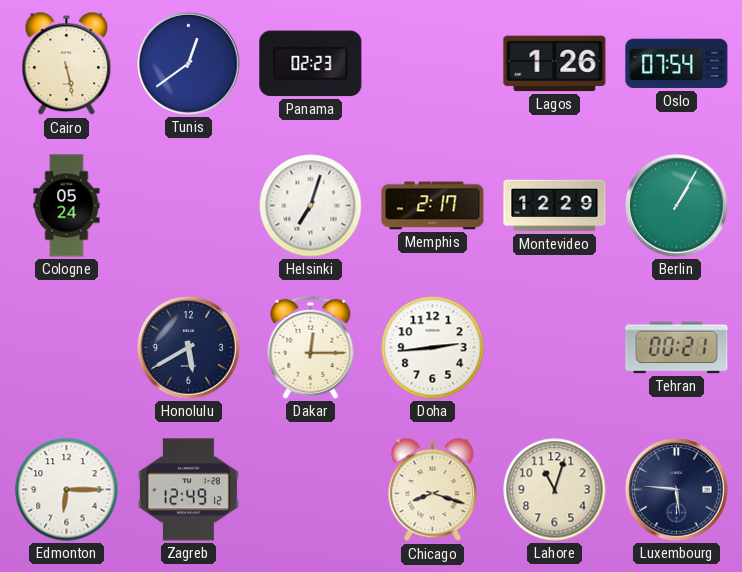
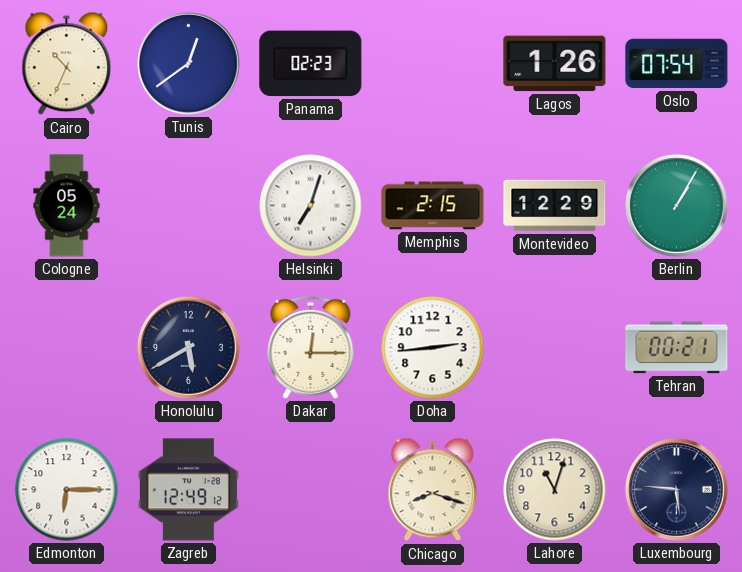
Cairo: 5:28 -> 10:34 (67, 64)
Memphis: 2:17 -> 2:15 (433, 206)
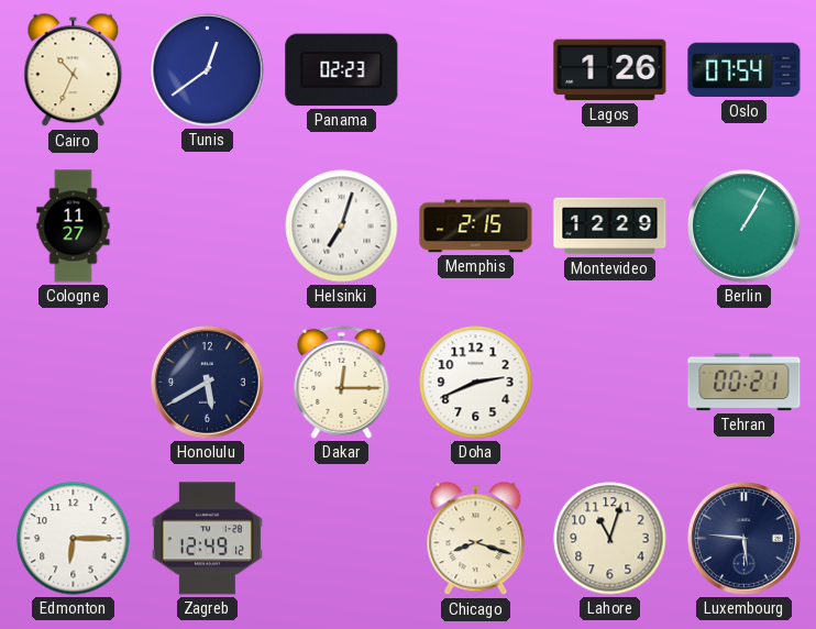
Cologne: 05:24 -> 11:27 (74, 227)
Doha: 2:44 -> 2:41 (476, 383)
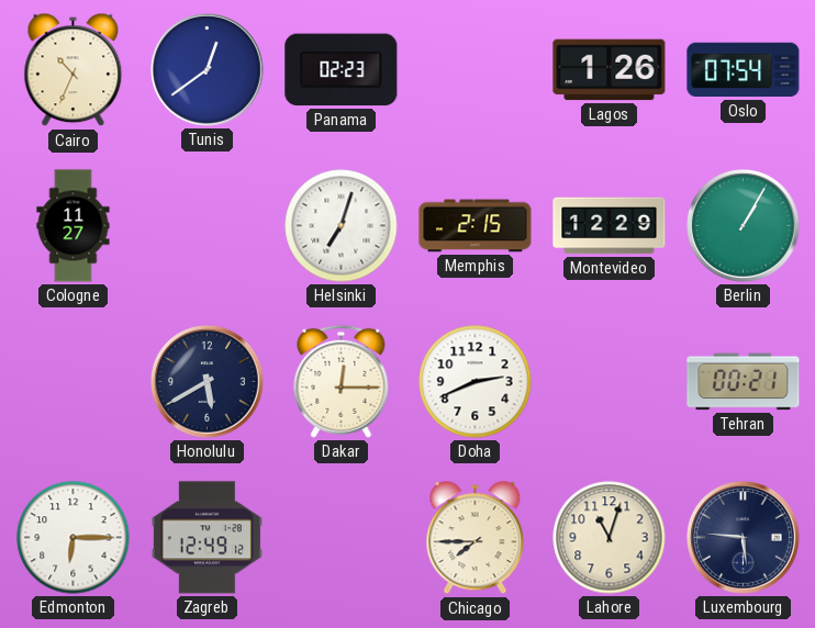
Chicago: 8:18 -> 7:45 (476, 538)
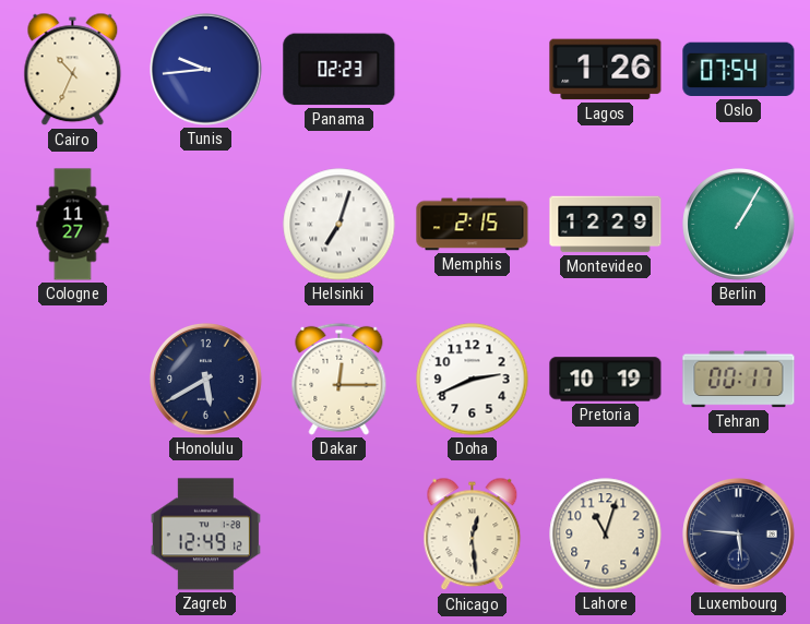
Tunis: 12:39 -> 9:44 (206, 70)
Pretoria: none -> 10:19 (606, 380)
Tehran: 00:21 -> 00:17 (739, 380)
Edmonton: 6:15 -> none (74, 538)
Chicago: 7:45 -> 12:29 (473, 535)
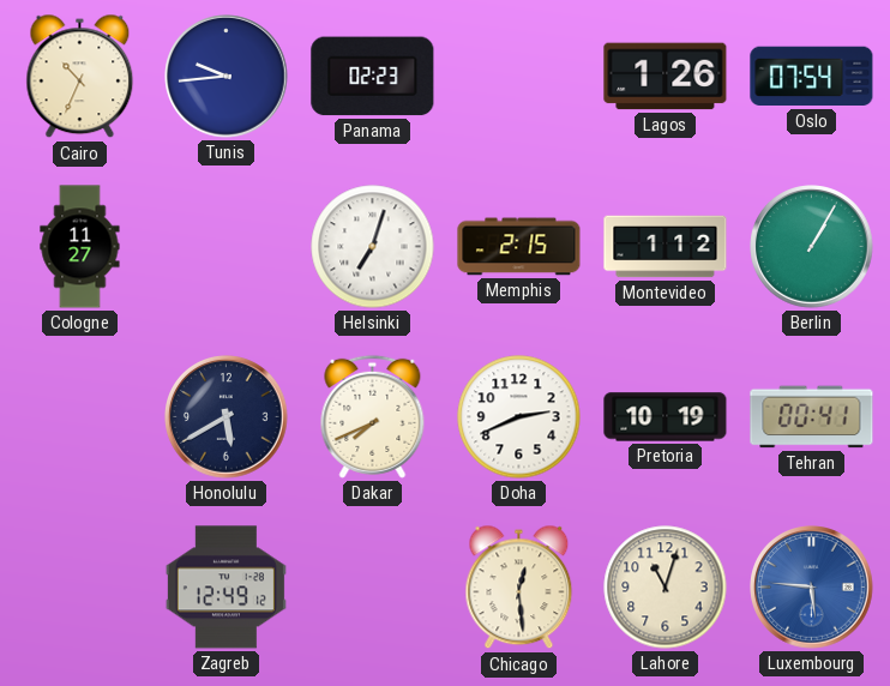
Montevideo: 12:29 -> 1:12 (666, 247)
Dakar: 12:15 -> 7:41 (373, 416)
Tehran: 00:17 -> 00:41 (812, 417)
Luxembourg dial: navy -> blue (812, 588)
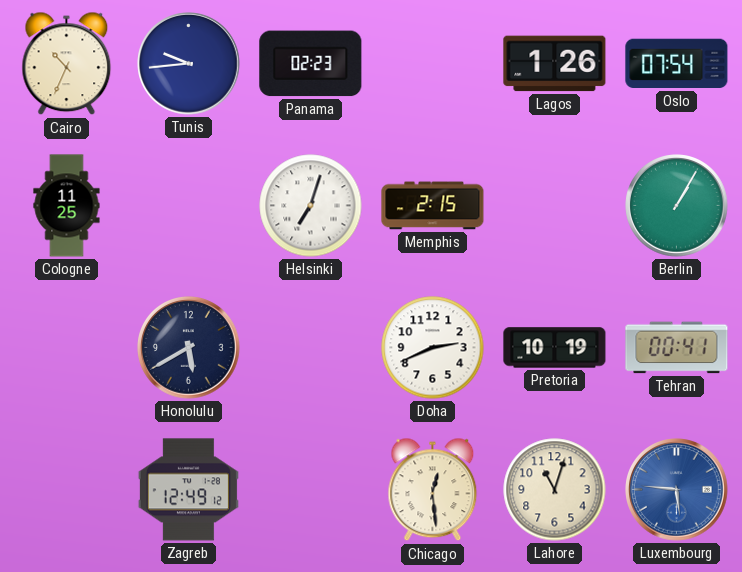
Cologne: 11:27 -> 11:25 (67, 206)
Montevideo: 1:12 -> none (666, 247)
Dakar: 7:41 -> none (373, 416)
